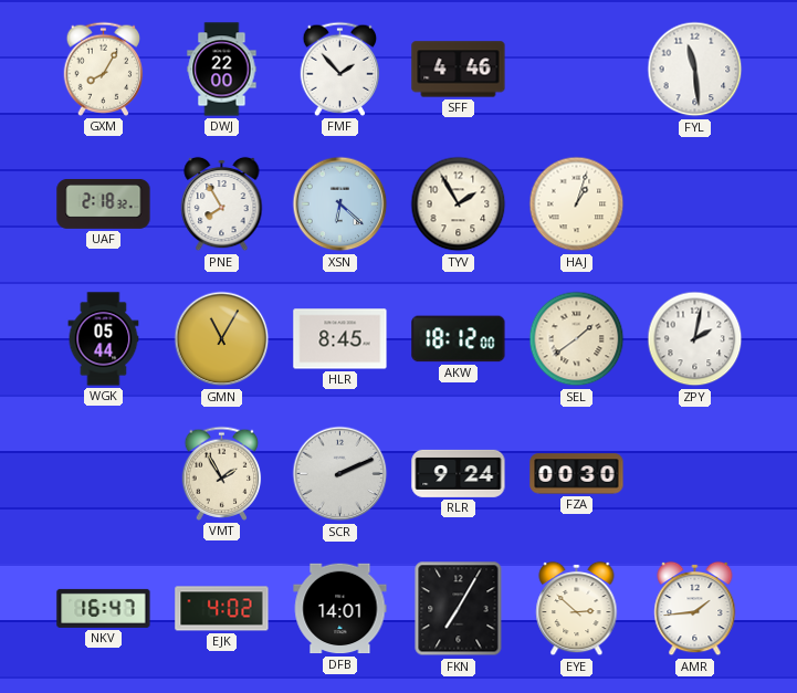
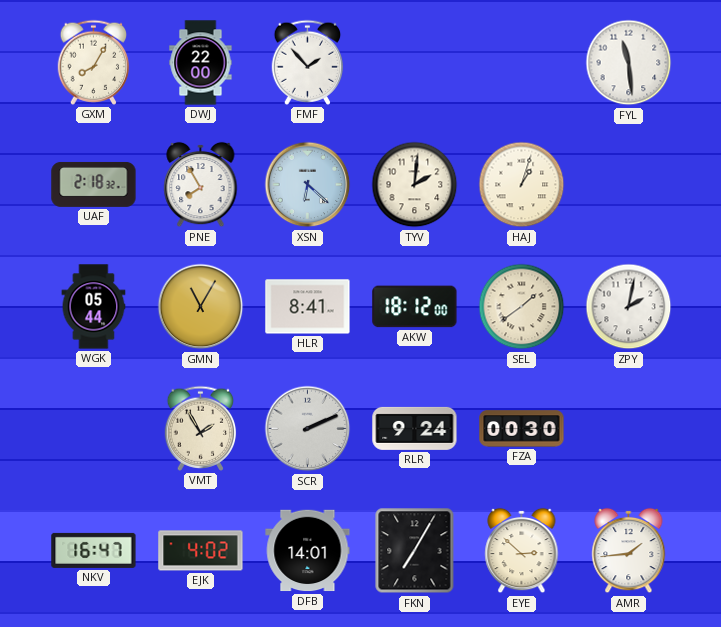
SFF: 4:46 -> none (459, 70)
TYV: 1:55 -> 2:01 (415, 185)
HLR: 8:45 -> 8:41 (308, 307)
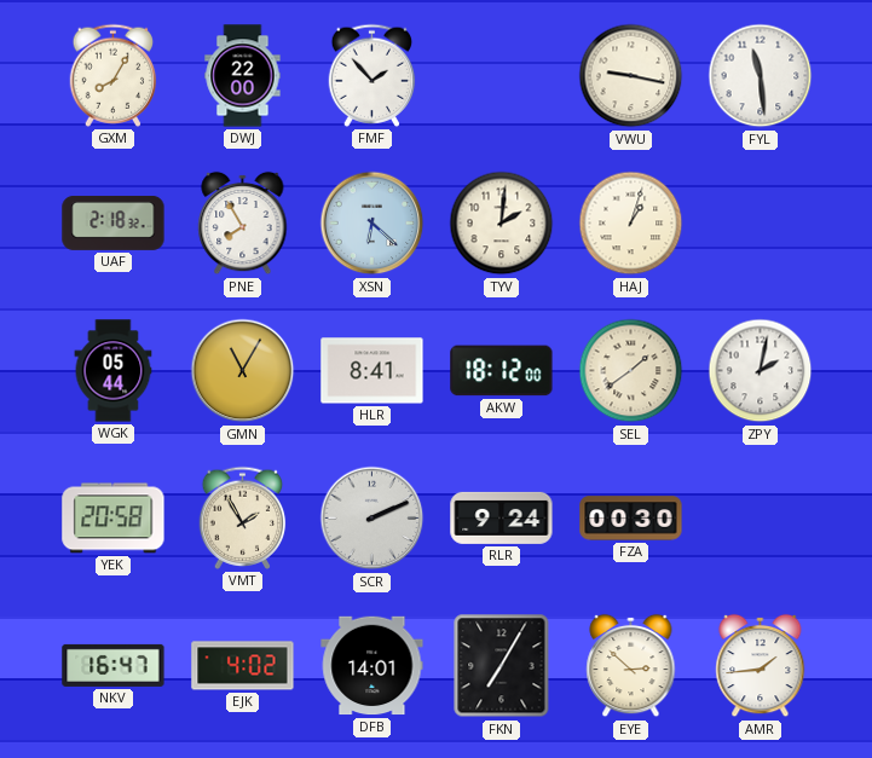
VWU: none -> 9:17 (631, 76)
YEK: none -> 20:58 (114, 519)
